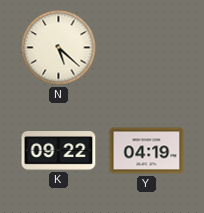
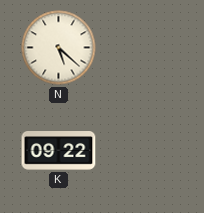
Y: 04:19 -> none (147, 151)
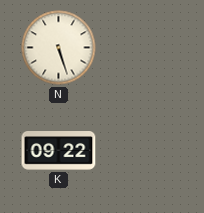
N: 5:22 -> 5:27 (59, 48)
